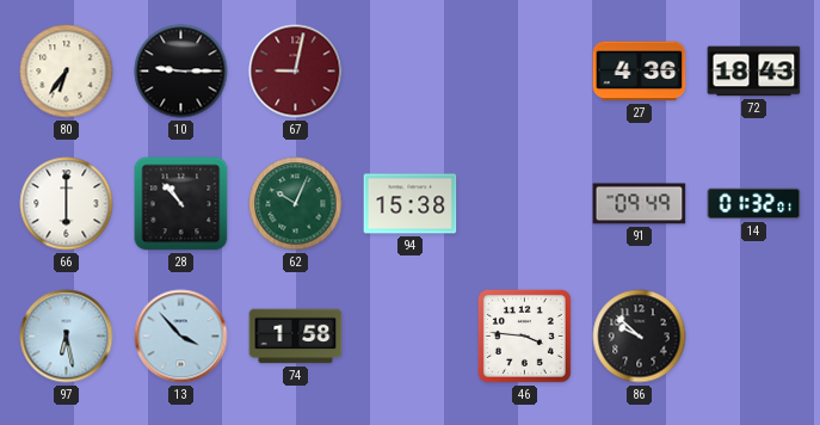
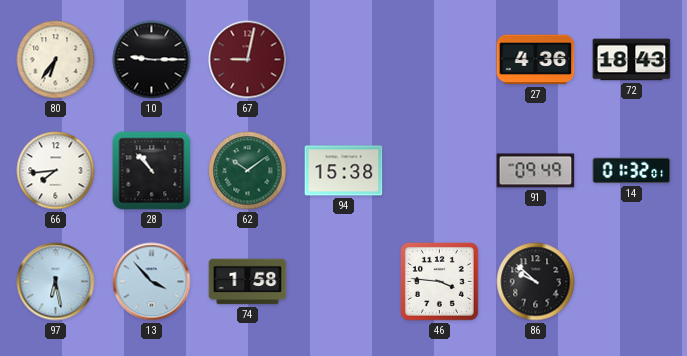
66: 6:00 -> 7:44 (56, 171)
62: 10:04 -> 10:09 (248, 171)
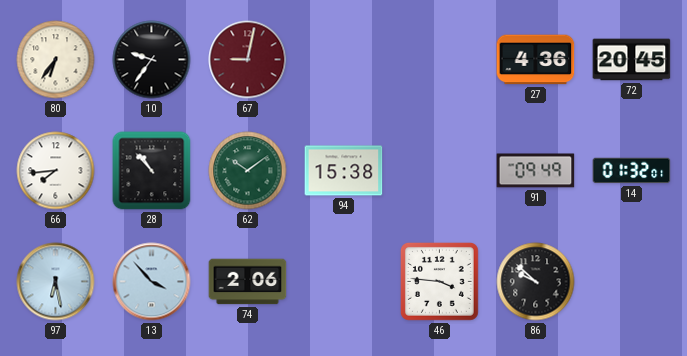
10: 9:15 -> 9:36 (152, 60)
72: 18:43 -> 20:45 (632, 60)
74: 1:58 -> 2:06 (248, 282)
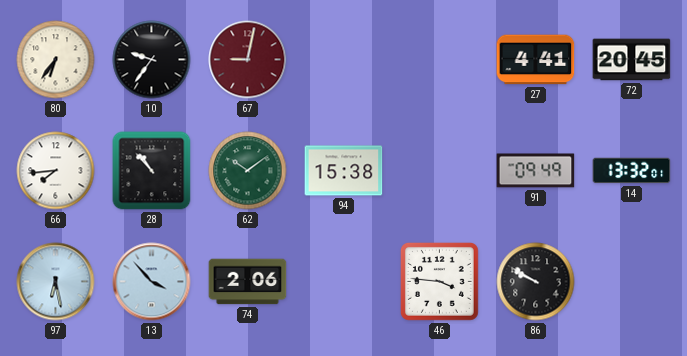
27: 4:36 -> 4:41 (536, 60)
14: 01:32 -> 13:32 (632, 171)
86: 9:52 -> 9:50 (536, 282)
